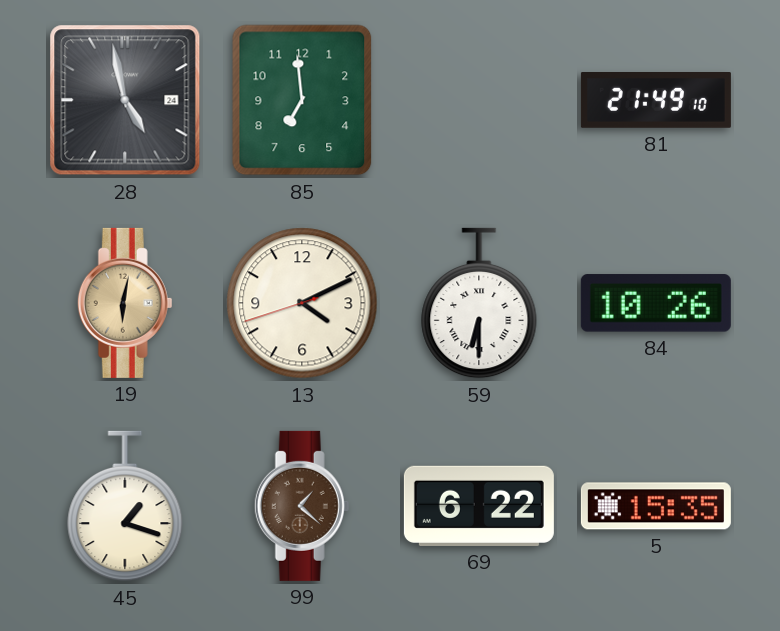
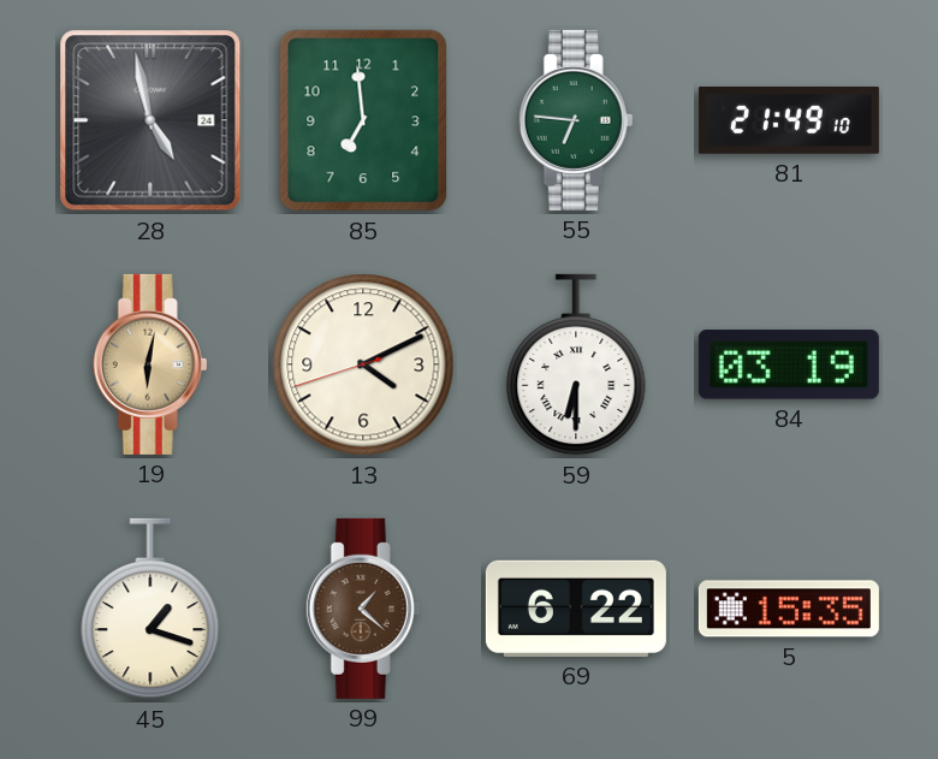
55: none -> 6:46 (576, 120)
84: 10:26 -> 03:19 (789, 364)
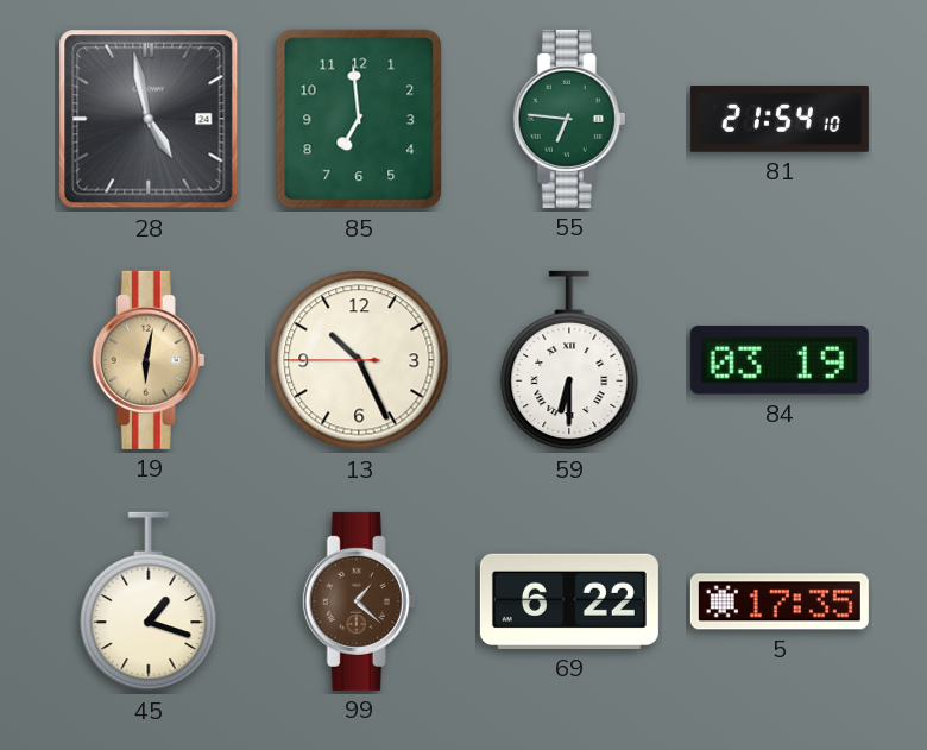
81: 21:49 -> 21:54 (780, 120)
13: 4:10 -> 10:25 (359, 360)
5: 15:35 -> 17:35 (780, 601)
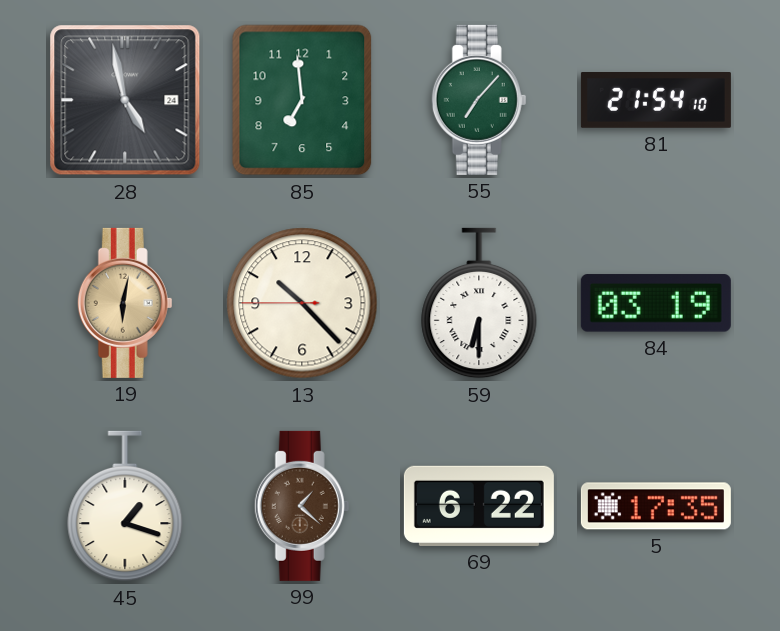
55: 6:46 -> 7:07 (479, 100)
13: 10:25 -> 10:22 (302, 303)
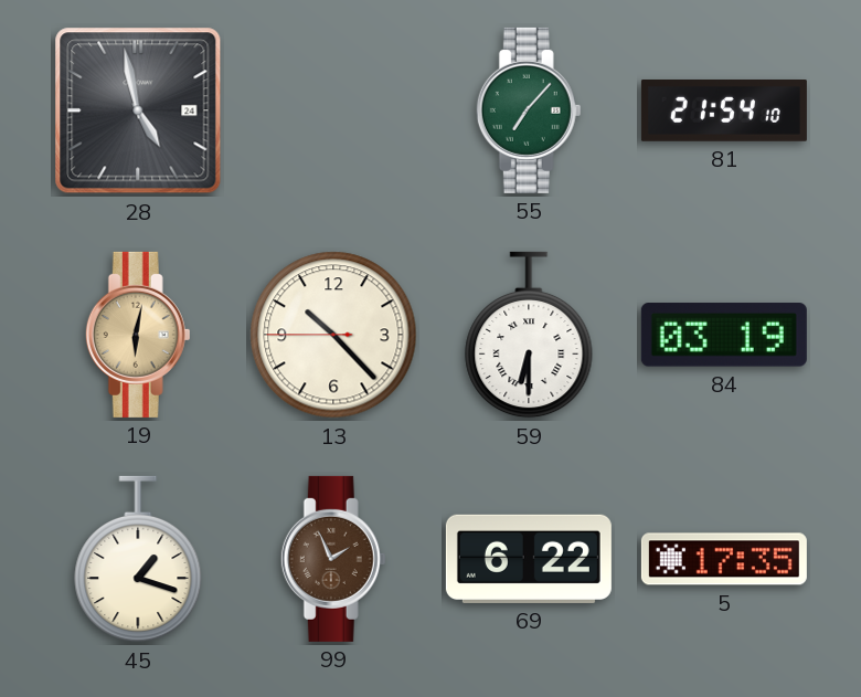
85: 6:59 -> none (302, 100)
99: 1:22 -> 1:56 (333, 559)
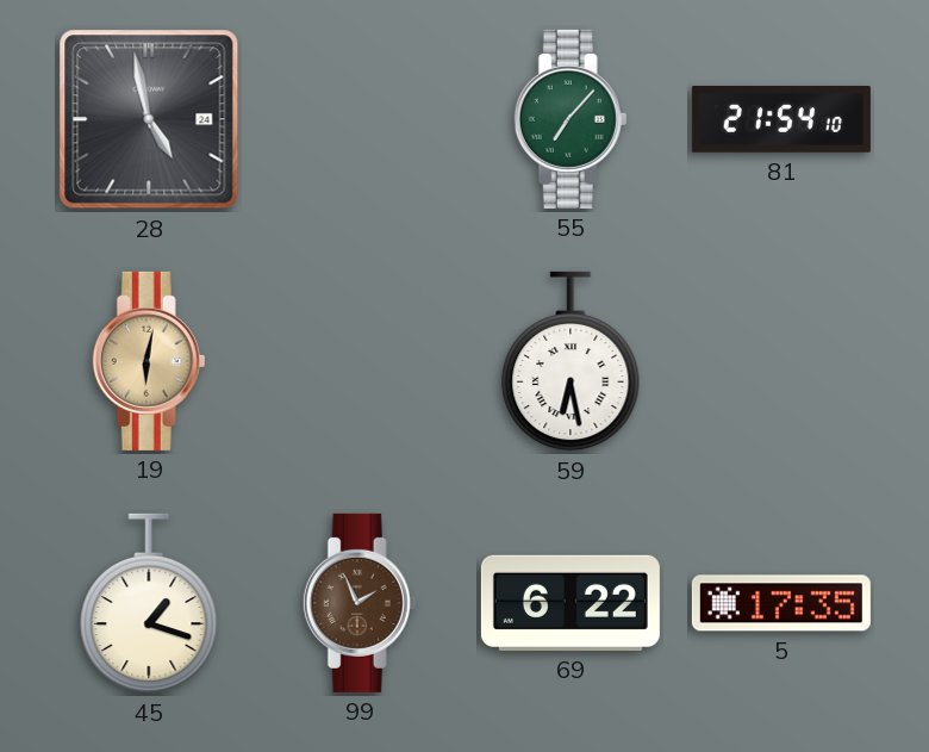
13: 10:22 -> none (333, 335)
59: 6:30 -> 6:28 (571, 361)
84: 03:19 -> none (724, 335)
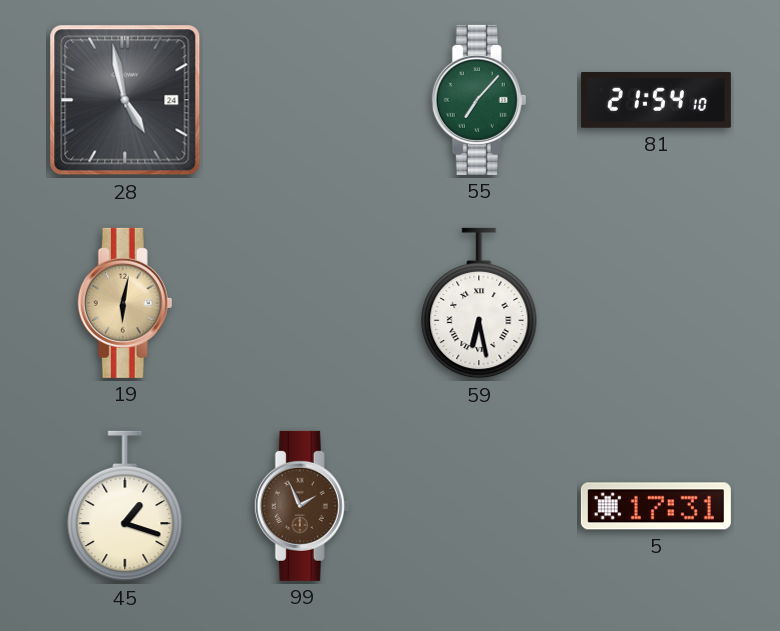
69: 6:22 -> none (571, 603)
5: 17:35 -> 17:31 (656, 506)
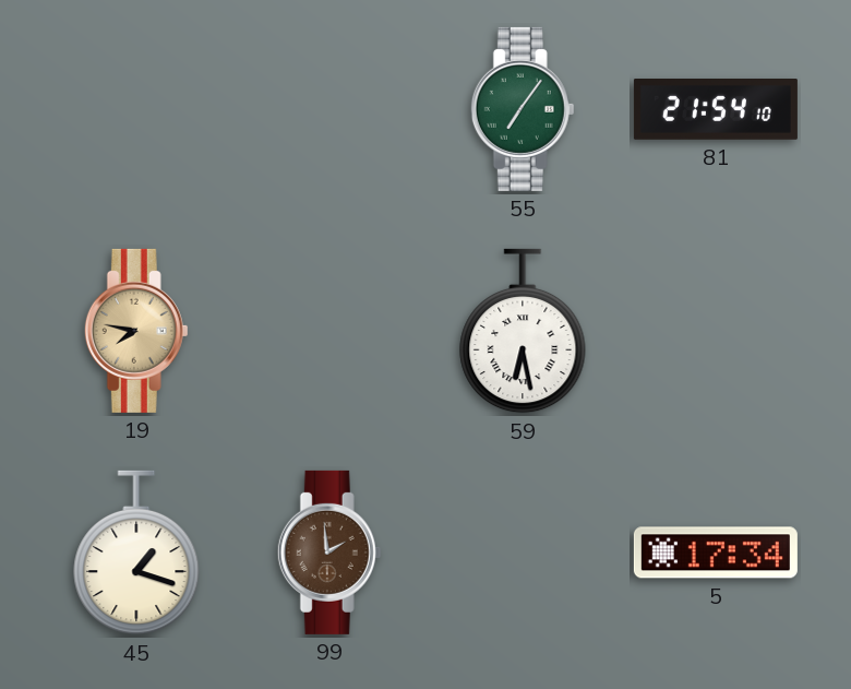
28: 4:58 -> none (125, 100)
55: 7:07 -> 7:06 (523, 109)
19: 6:02 -> 7:47 (136, 331)
99: 1:56 -> 1:59 (329, 553)
5: 17:31 -> 17:34 (716, 553)
